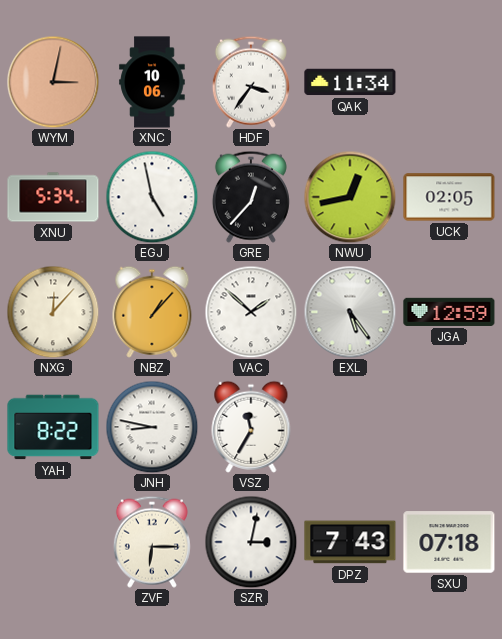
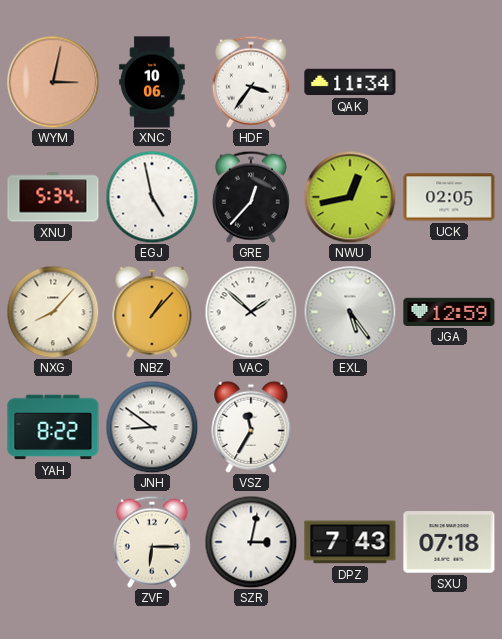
NXG: 12:07 -> 8:07 (53, 312)
JNH: 8:47 -> 8:51 (152, 427)
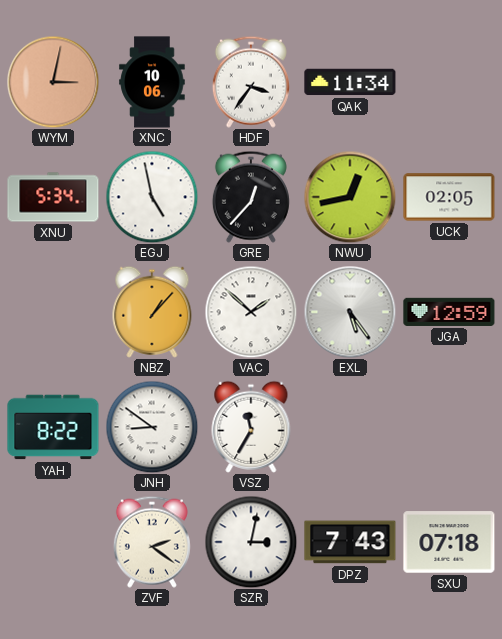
NXG: 8:07 -> none (53, 312)
ZVF: 6:15 -> 2:21 (152, 542)
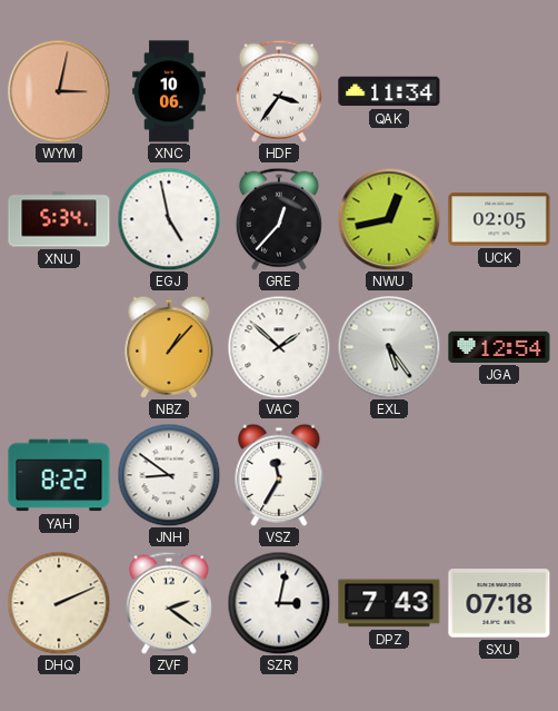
JGA: 12:59 -> 12:54 (499, 347)
DHQ: none -> 2:11 (59, 603)
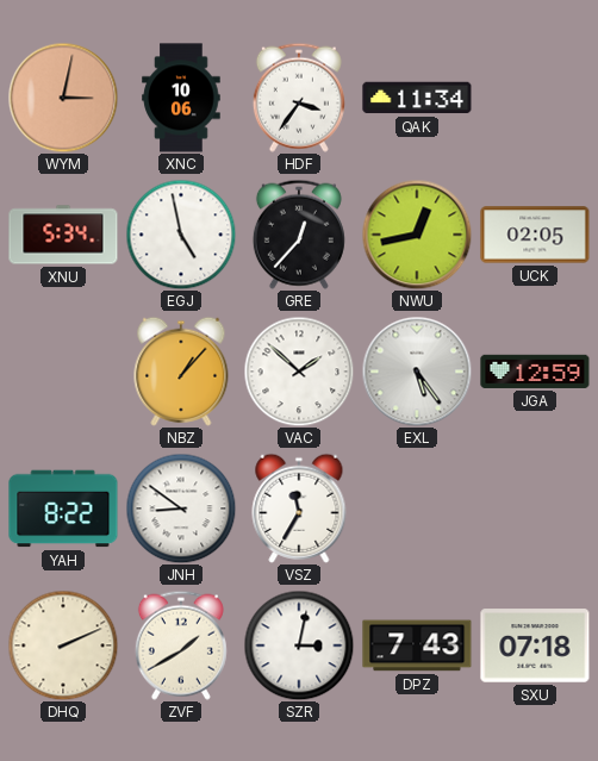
JGA: 12:54 -> 12:59 (535, 372)
ZVF: 2:21 -> 1:40 (181, 645)
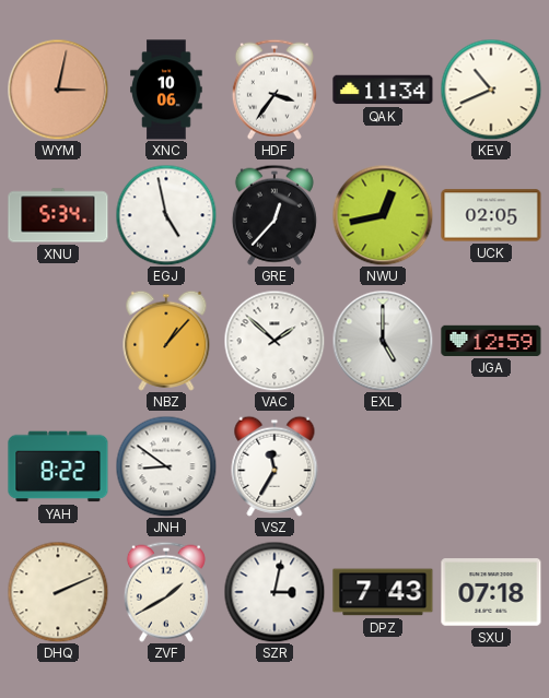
KEV: none -> 10:41 (491, 90)
EXL: 5:24 -> 5:00 (383, 341)
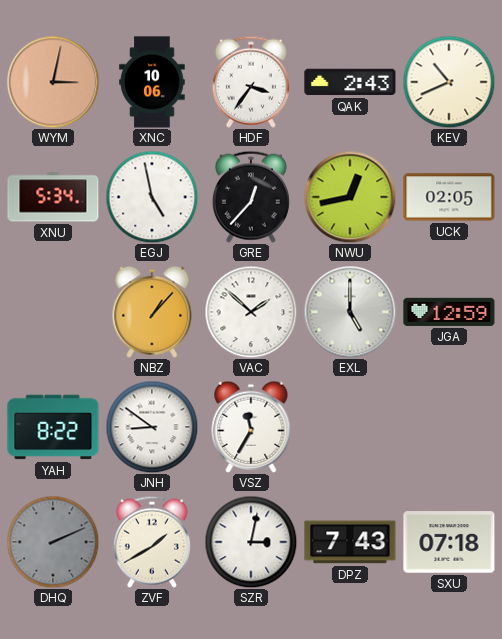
QAK: 11:34 -> 2:43 (350, 82)
DHQ dial: cream -> grey (53, 542)
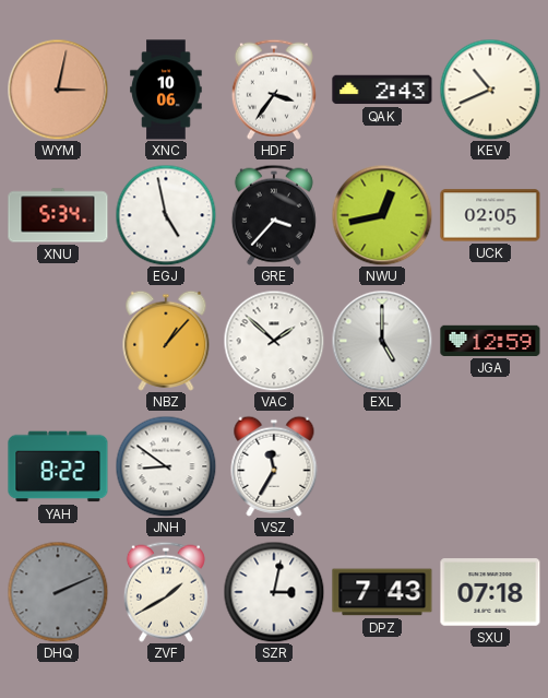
GRE: 12:37 -> 3:37 (274, 215)
